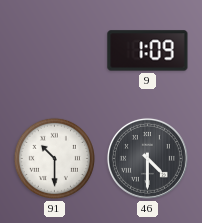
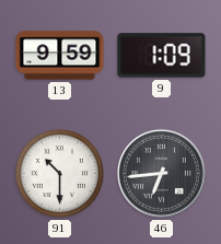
13: none -> 9:59 (60, 56)
46: 4:30 -> 6:44 (161, 173)
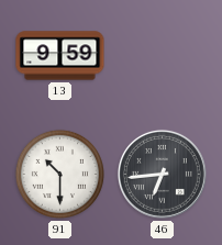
9: 1:09 -> none (162, 56)
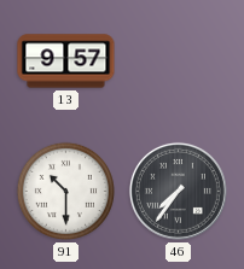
13: 9:59 -> 9:57 (66, 62)
46: 6:44 -> 7:36 (178, 191)
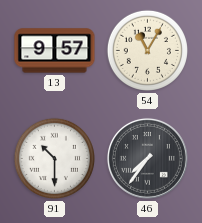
54: none -> 11:05 (147, 50)
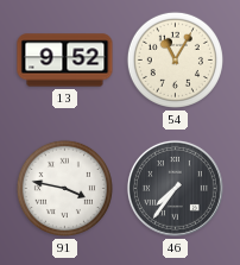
13: 9:57 -> 9:52 (65, 61)
91: 10:30 -> 3:47 (64, 188)
